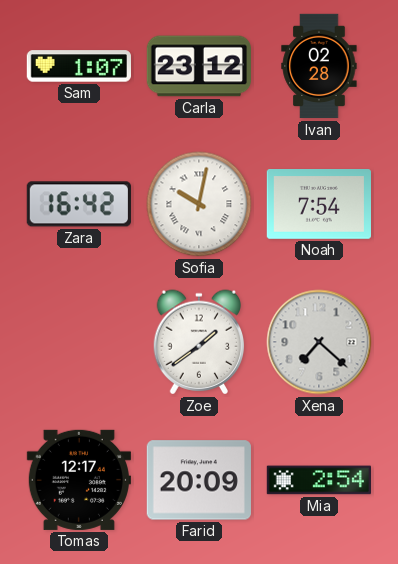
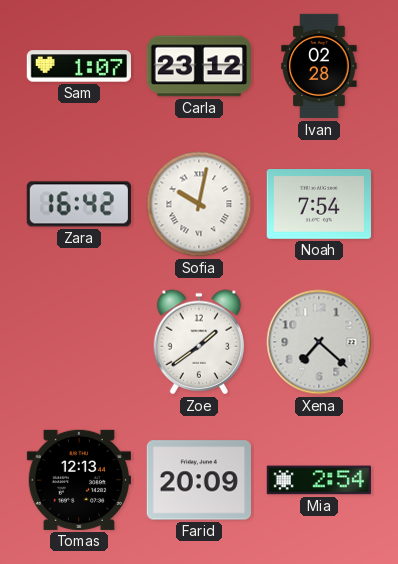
Tomas: 12:17 -> 12:13 (79, 480)
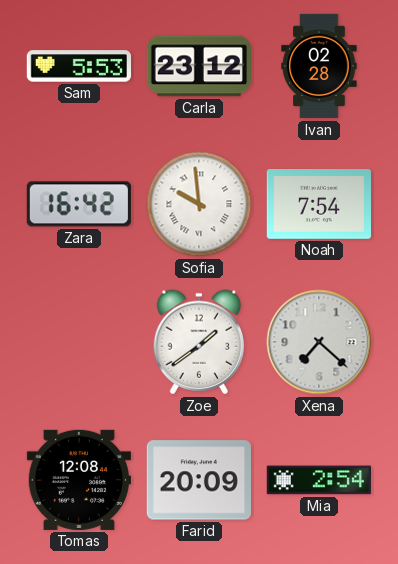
Sam: 1:07 -> 5:53 (78, 66)
Sofia: 10:02 -> 9:59 (199, 204)
Tomas: 12:13 -> 12:08 (79, 480)
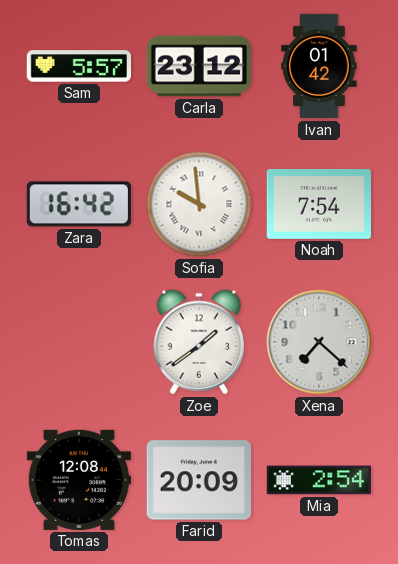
Sam: 5:53 -> 5:57 (78, 66)
Ivan: 02:28 -> 01:42 (319, 66)
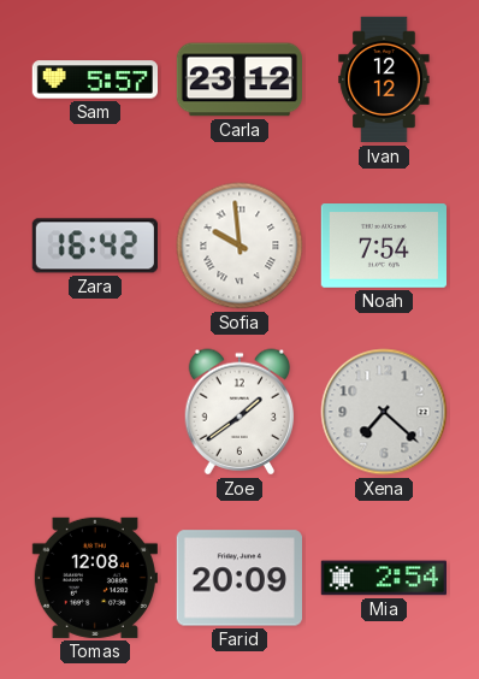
Ivan: 01:42 -> 12:12 (384, 79)
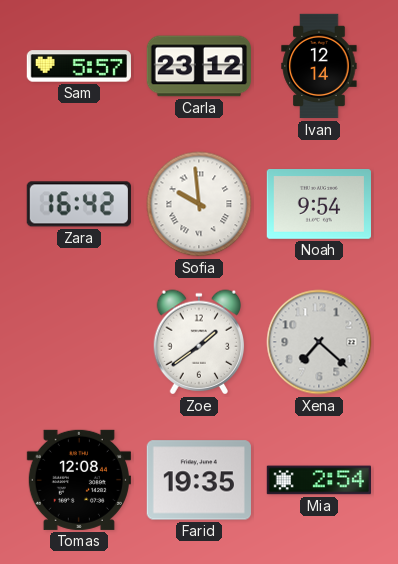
Ivan: 12:12 -> 12:14 (319, 66)
Noah: 7:54 -> 9:54 (318, 205)
Farid: 20:09 -> 19:35 (199, 480)
